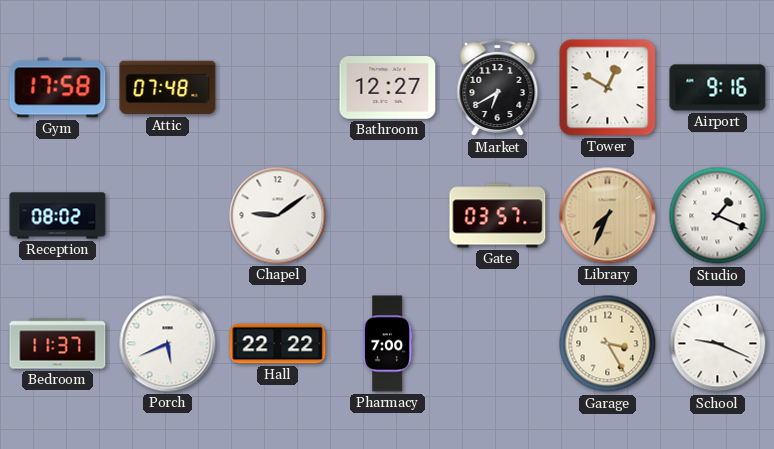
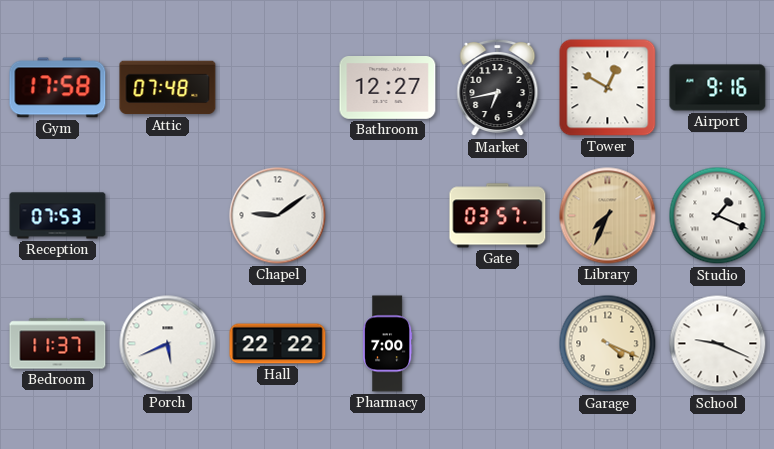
Market: 6:40 -> 6:43 (498, 88)
Reception: 08:02 -> 07:53 (58, 216)
Garage: 3:25 -> 4:19 (608, 344)
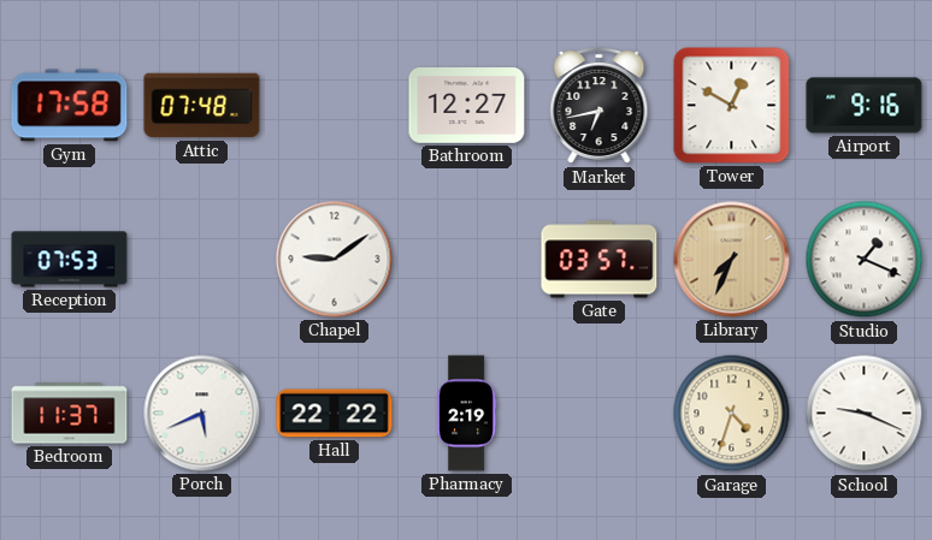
Pharmacy: 7:00 -> 2:19 (466, 414)
Garage: 4:19 -> 4:33 (732, 414)
